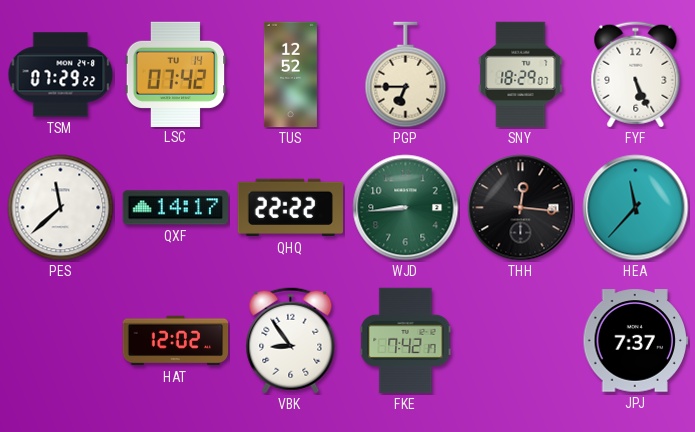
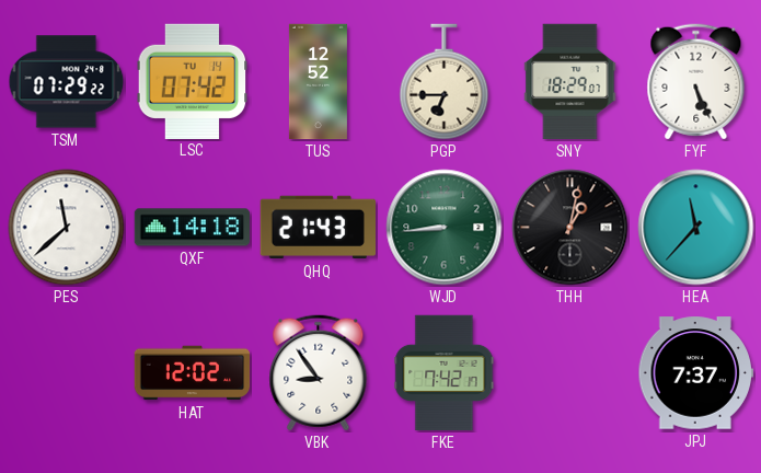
QXF: 14:17 -> 14:18 (192, 228)
QHQ: 22:22 -> 21:43 (318, 228)
THH: 12:16 -> 1:02 (570, 228)
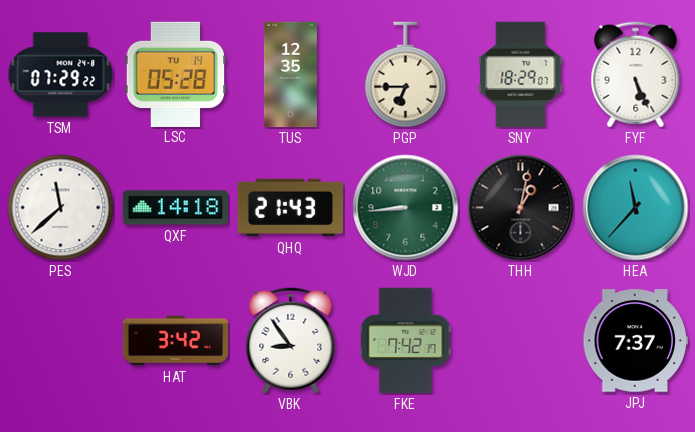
LSC: 07:42 -> 05:28 (176, 74)
TUS: 12:52 -> 12:35 (290, 75)
HAT: 12:02 -> 3:42 (176, 341)
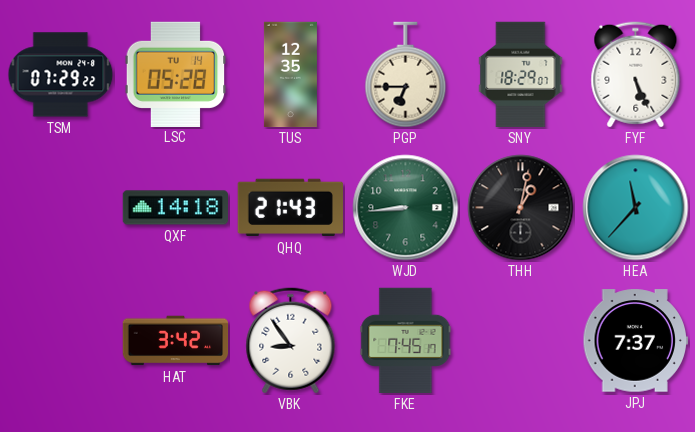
PES: 11:38 -> none (61, 208)
FKE: 7:42 -> 7:45 (406, 341)
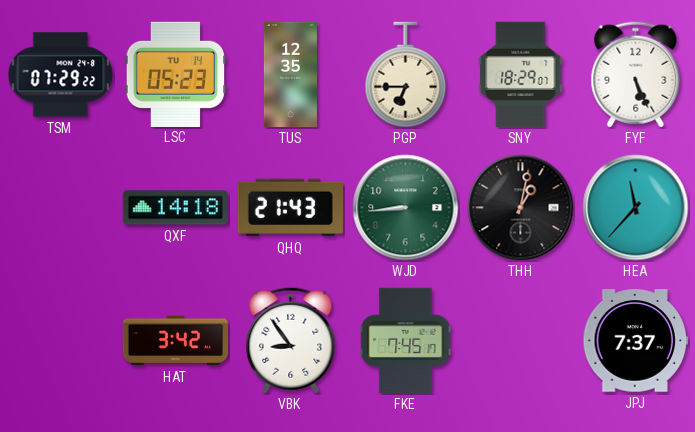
LSC: 05:28 -> 05:23 (176, 74)
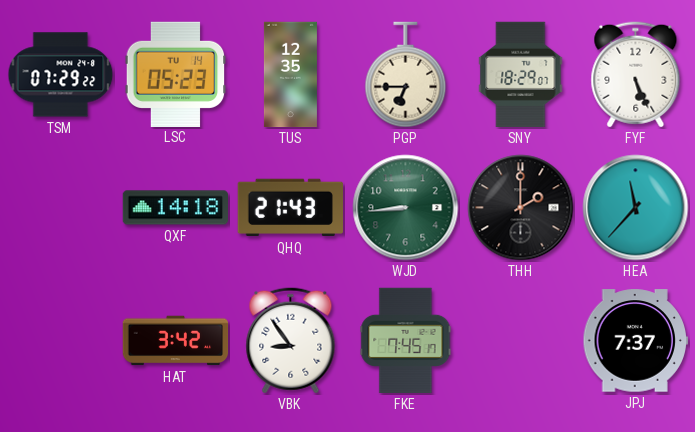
THH: 1:02 -> 2:00 (521, 208)
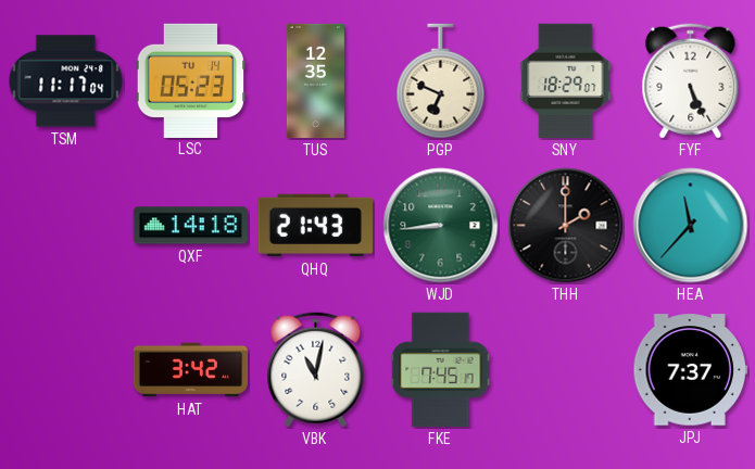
TSM: 07:29 -> 11:17 (66, 81)
PGP: 6:45 -> 6:49 (441, 81)
VBK: 8:54 -> 11:02 (316, 370)
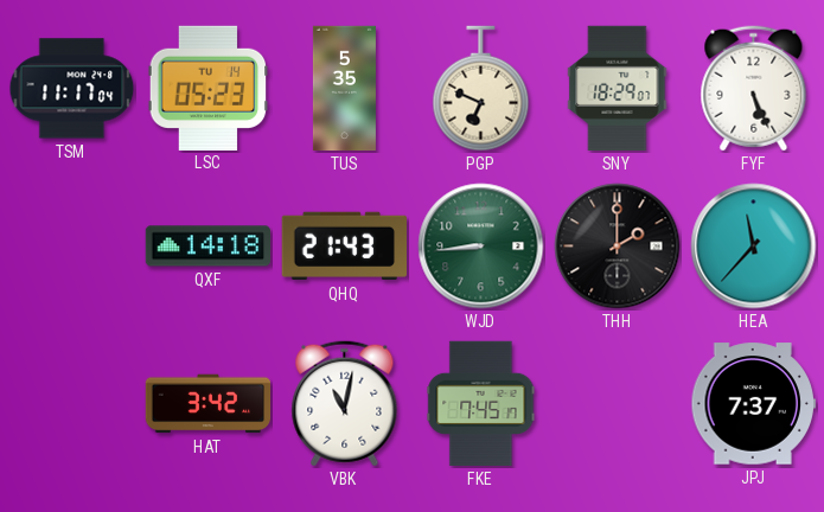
TUS: 12:35 -> 5:35 (344, 89)
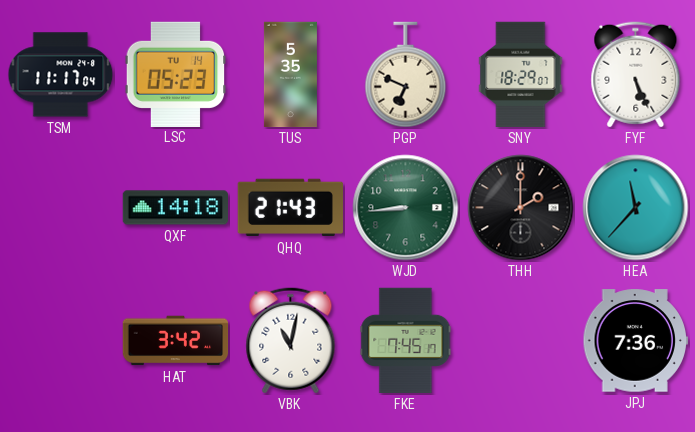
JPJ: 7:37 -> 7:36 (636, 341)
